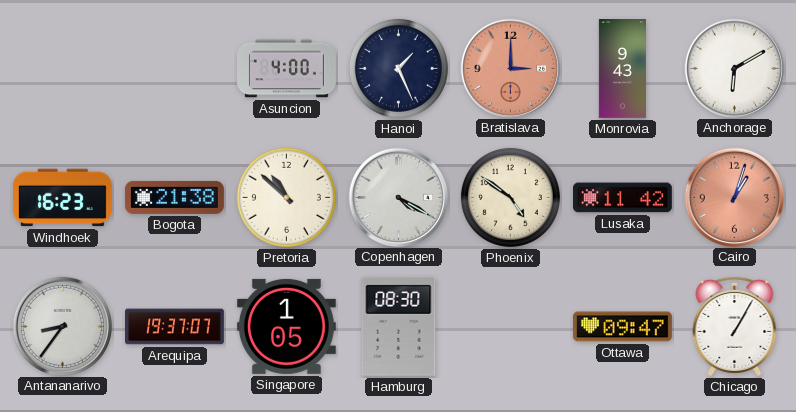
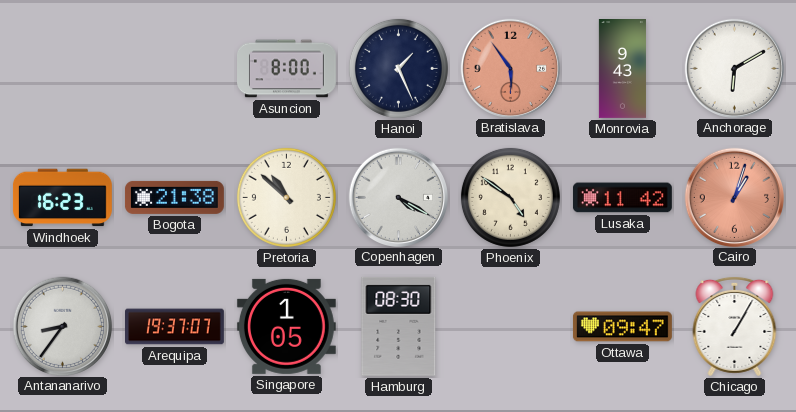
Asuncion: 4:00 -> 8:00 (287, 69)
Bratislava: 3:00 -> 5:54 (510, 68)
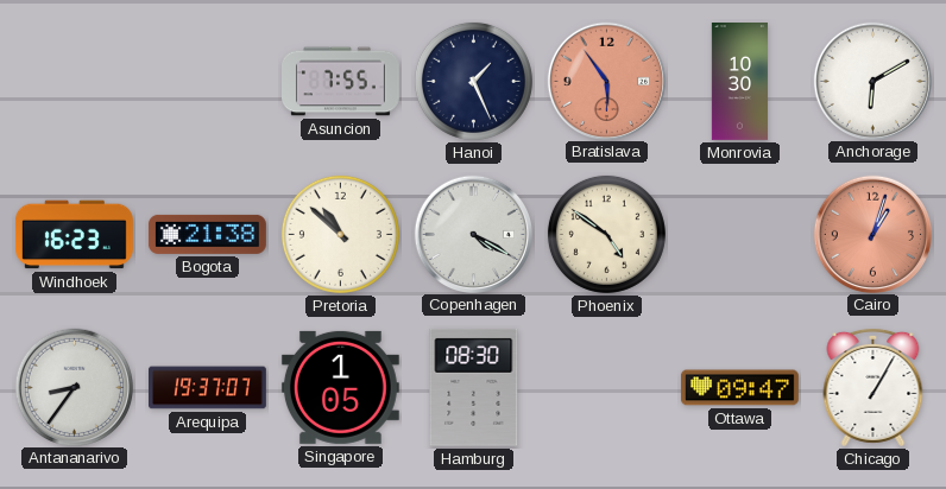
Asuncion: 8:00 -> 7:55 (341, 82)
Monrovia: 9:43 -> 10:30 (739, 82)
Lusaka: 11:42 -> none (622, 198)
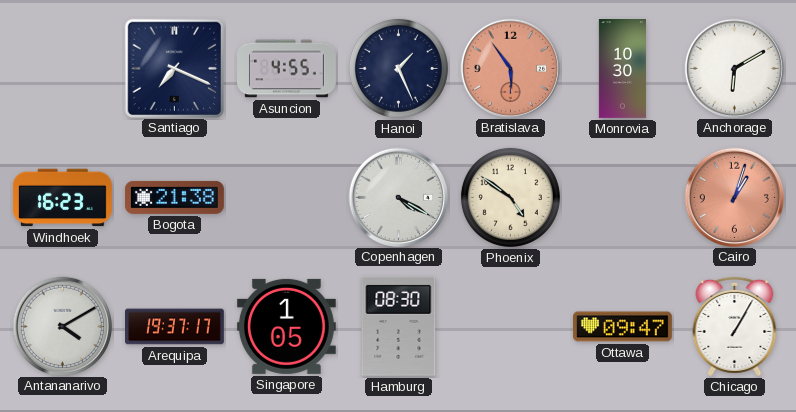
Santiago: none -> 7:19 (174, 68)
Asuncion: 7:55 -> 4:55 (287, 69)
Pretoria: 10:52 -> none (340, 234)
Antananarivo: 8:36 -> 4:10 (62, 326)
Arequipa: 19:37:07 -> 19:37:17 (175, 327)
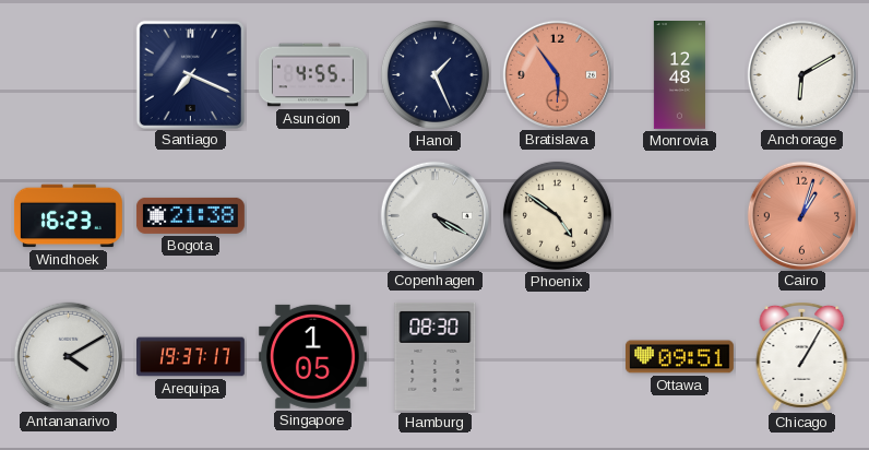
Monrovia: 10:30 -> 12:48 (679, 75)
Ottawa: 09:47 -> 09:51 (679, 357)
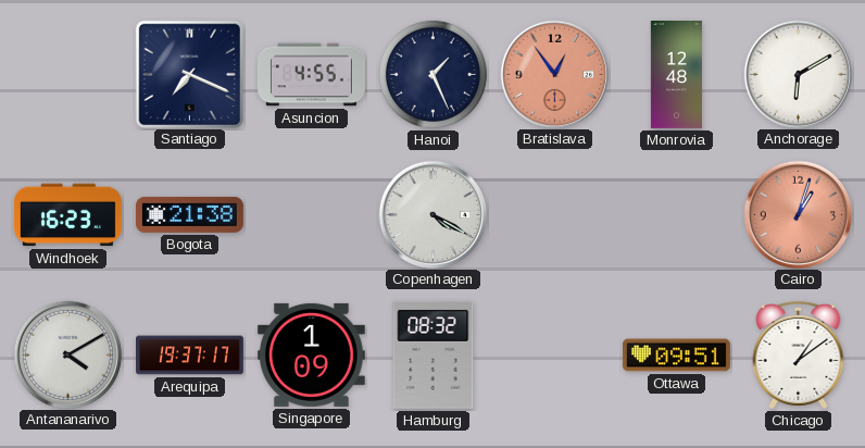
Bratislava: 5:54 -> 12:54 (554, 74)
Phoenix: 4:51 -> none (557, 215)
Singapore: 1:05 -> 1:09 (311, 354)
Hamburg: 08:30 -> 08:32 (434, 354)
Chicago: 1:05 -> 1:09 (799, 354)
